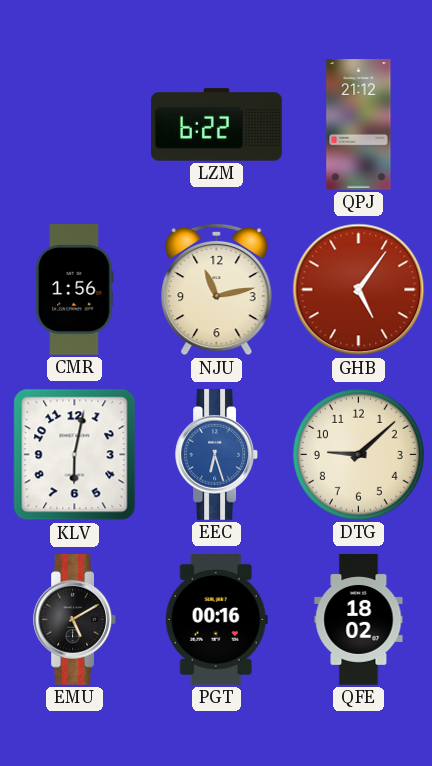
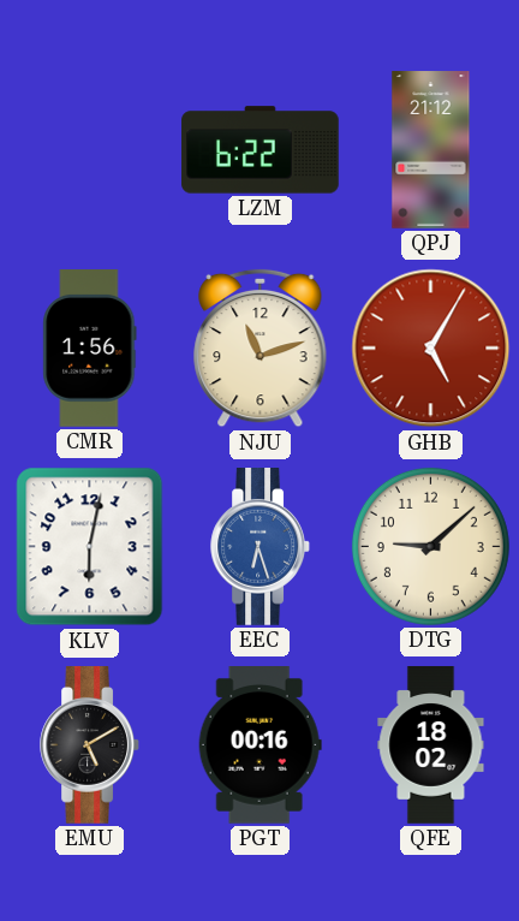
NJU: 11:13 -> 11:12 (261, 349)
GHB: 5:06 -> 5:05 (431, 349)
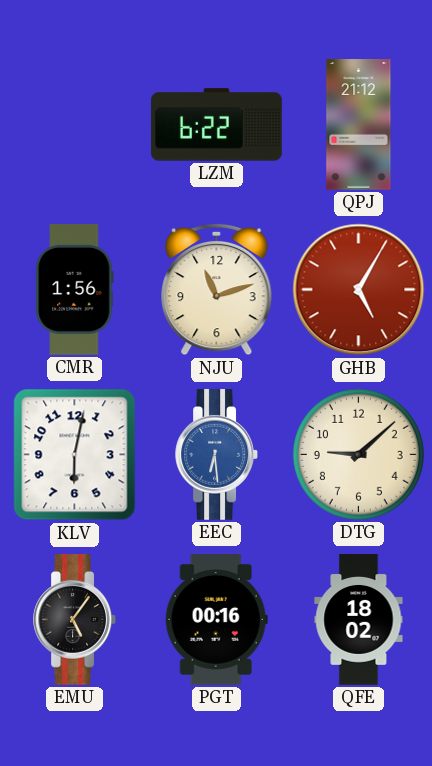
EEC: 6:27 -> 6:29 (216, 455)
EMU: 5:10 -> 5:06 (74, 620)
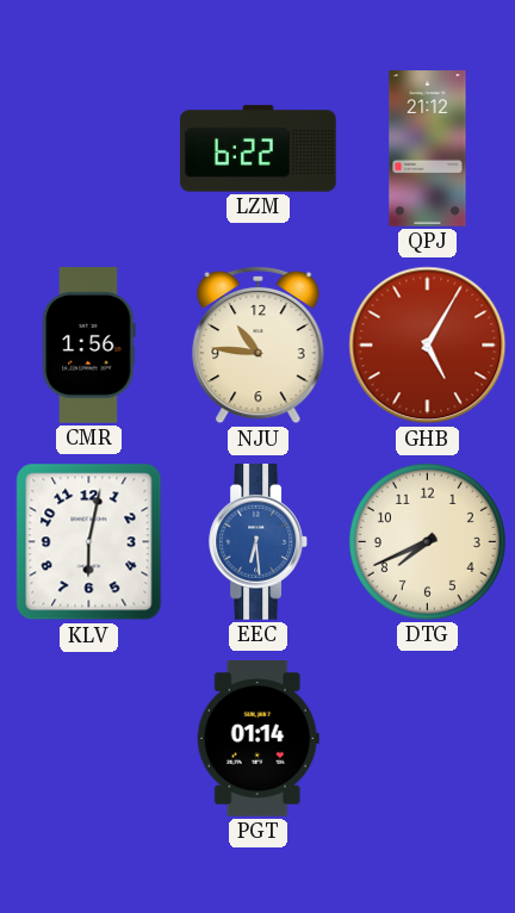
NJU: 11:12 -> 10:46 (259, 346)
DTG: 9:08 -> 7:41 (427, 541)
EMU: 5:06 -> none (74, 620)
PGT: 00:16 -> 01:14 (257, 739)
QFE: 18:02 -> none (359, 620)
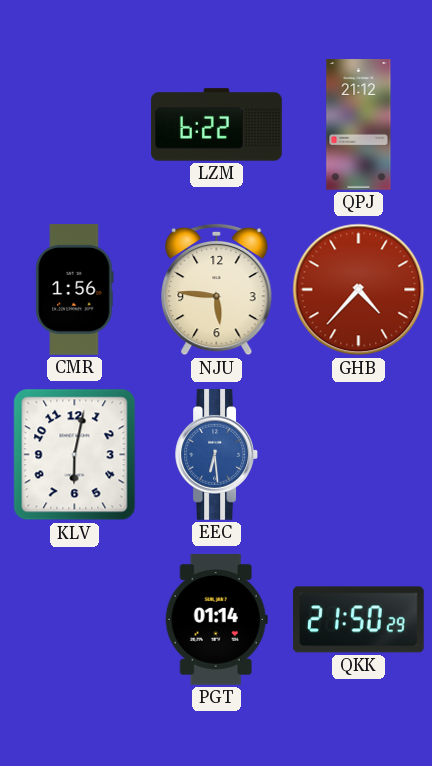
NJU: 10:46 -> 5:46 (217, 290)
GHB: 5:05 -> 4:37 (359, 290)
DTG: 7:41 -> none (427, 541)
QKK: none -> 21:50 (359, 620)
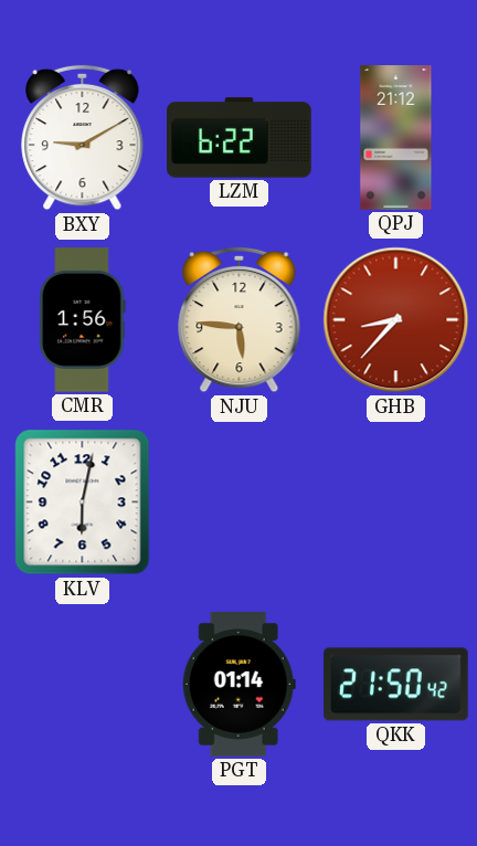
BXY: none -> 9:10 (83, 138)
GHB: 4:37 -> 8:37 (396, 320)
EEC: 6:29 -> none (216, 455)
QKK: 21:50:29 -> 21:50:42 (396, 685)
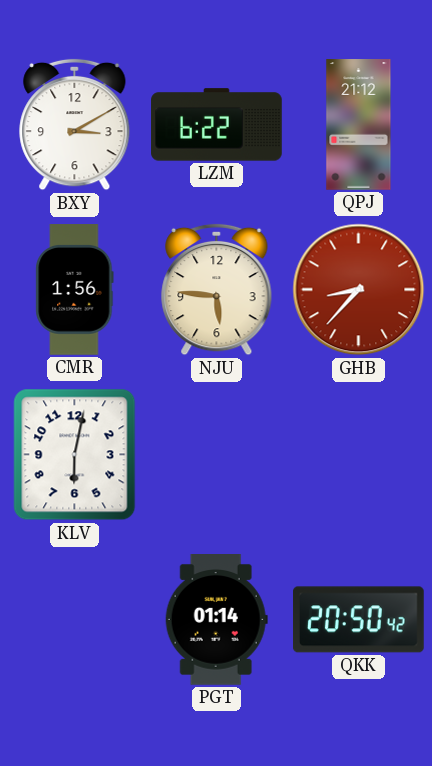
BXY: 9:10 -> 3:10 (75, 125)
QKK: 21:50 -> 20:50 (359, 620)
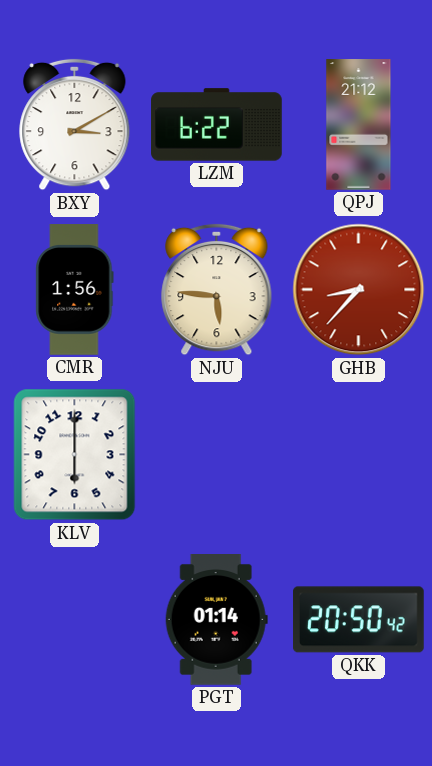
KLV: 6:02 -> 6:00 (75, 455)
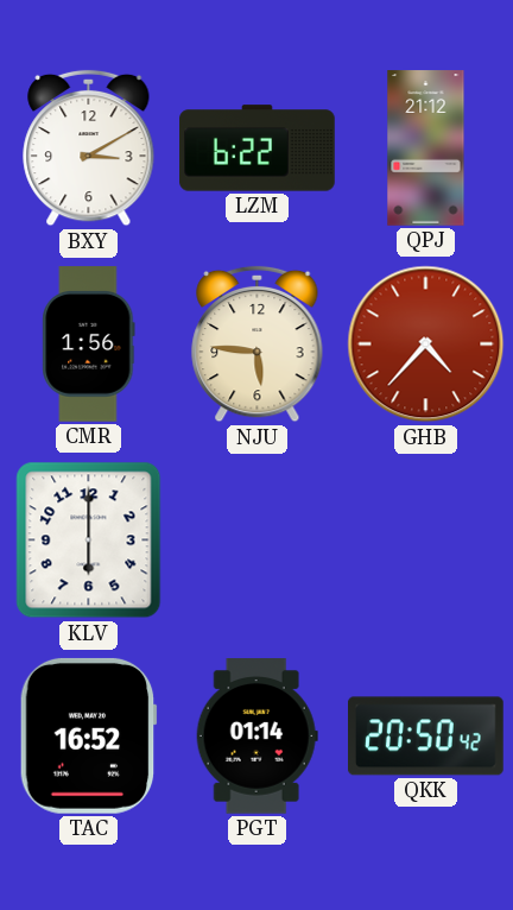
GHB: 8:37 -> 4:37 (426, 345)
TAC: none -> 16:52 (88, 735)
